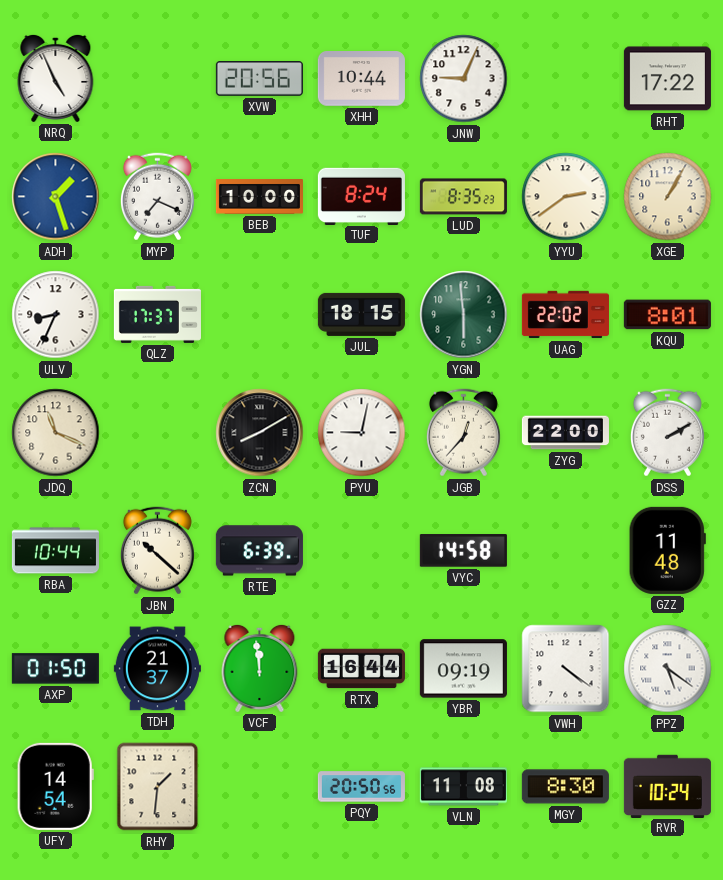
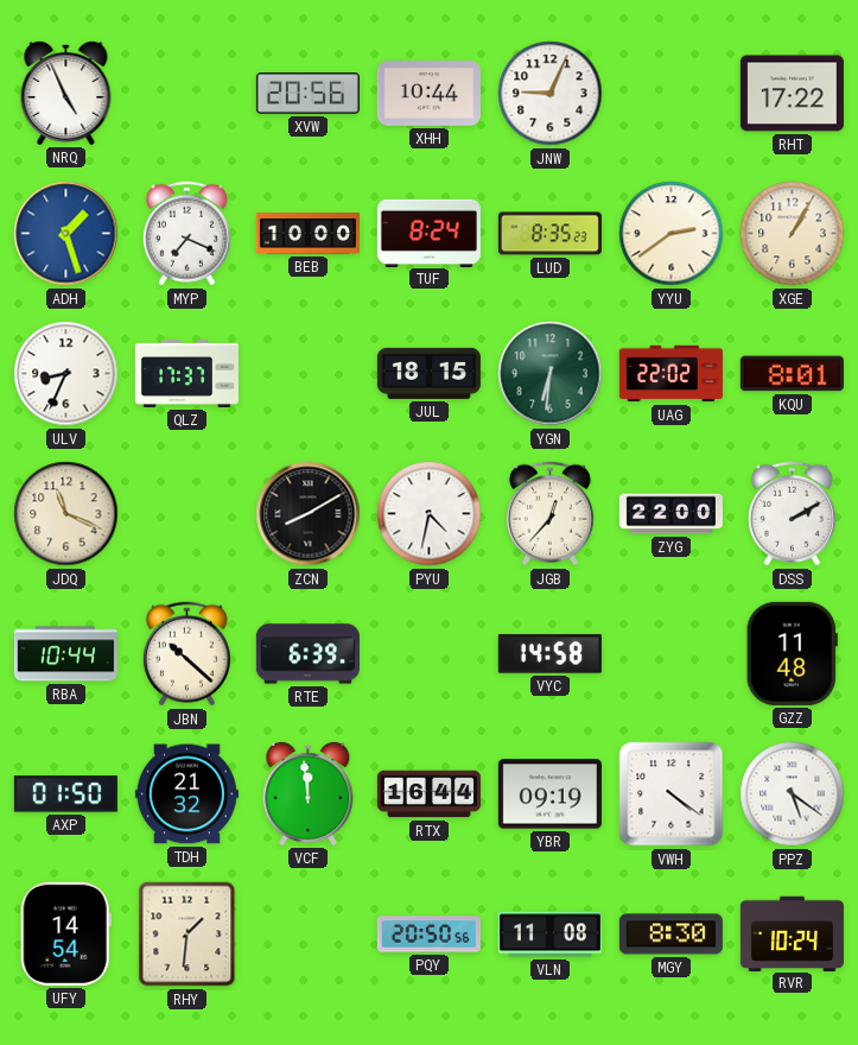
YGN: 5:59 -> 6:31 (551, 374)
PYU: 9:02 -> 4:32 (430, 514)
TDH: 21:37 -> 21:32 (186, 794)
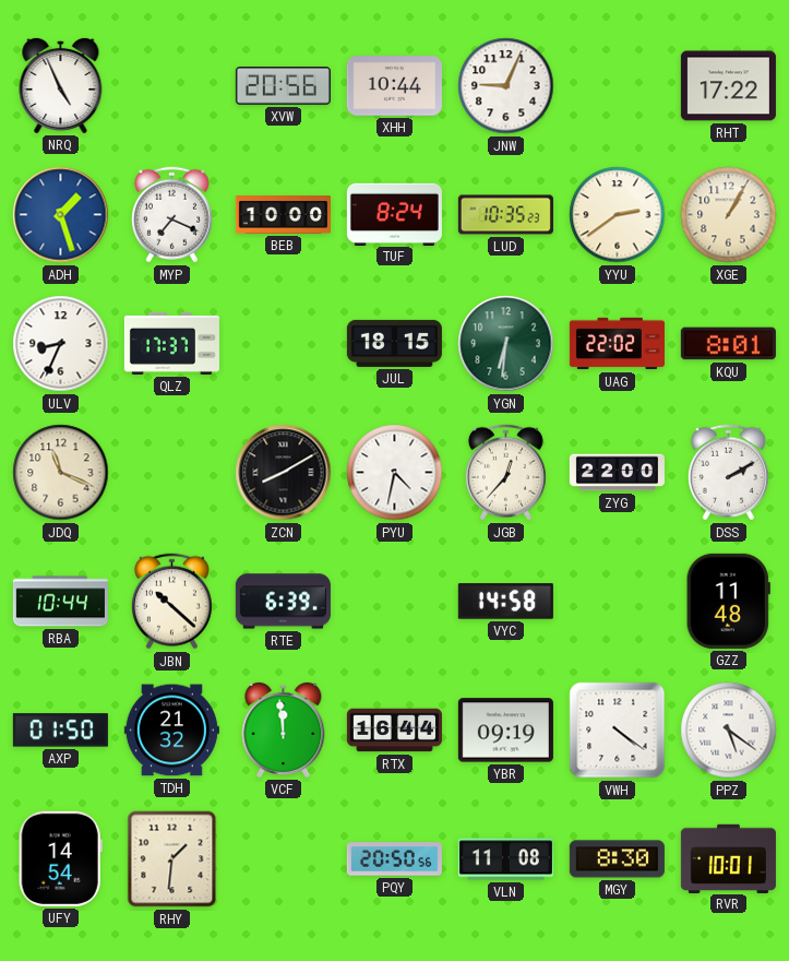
LUD: 8:35 -> 10:35 (505, 215)
RVR: 10:24 -> 10:01 (728, 858)
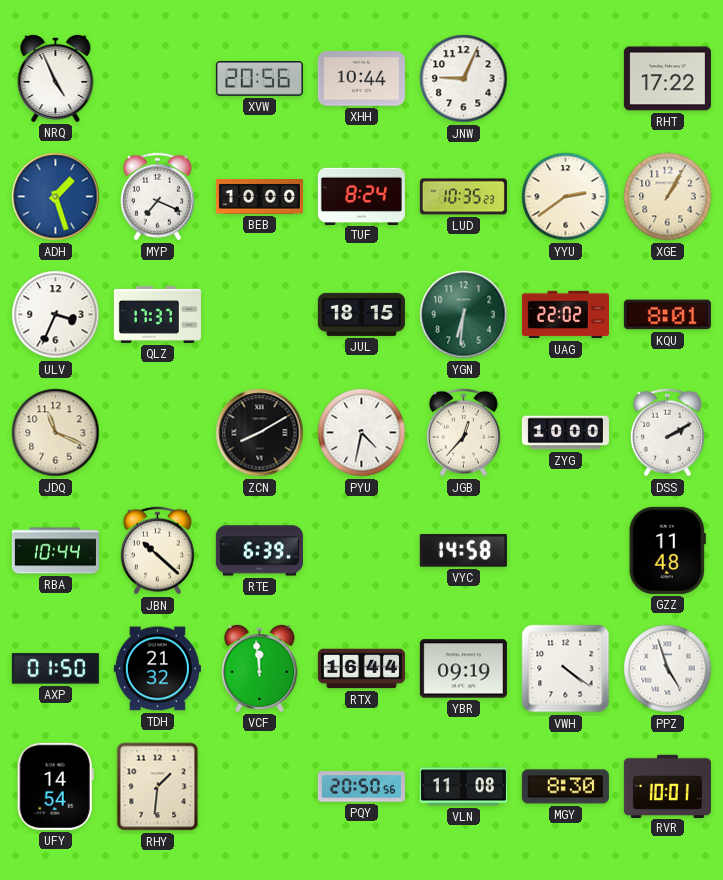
ULV: 8:34 -> 3:34 (56, 315)
ZYG: 22:00 -> 10:00 (565, 433)
PPZ: 5:21 -> 4:57 (668, 669)
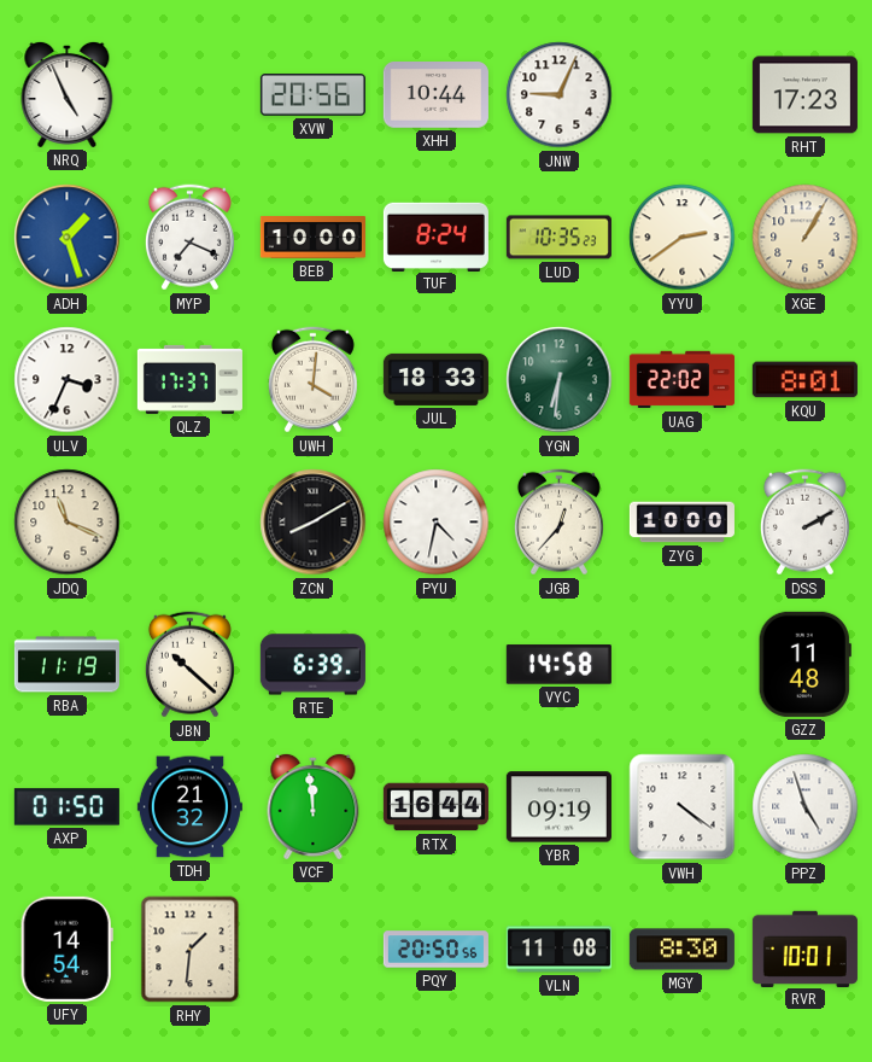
RHT: 17:22 -> 17:23 (804, 95)
UWH: none -> 4:01 (312, 380)
JUL: 18:15 -> 18:33 (435, 379)
RBA: 10:44 -> 11:19 (66, 665)
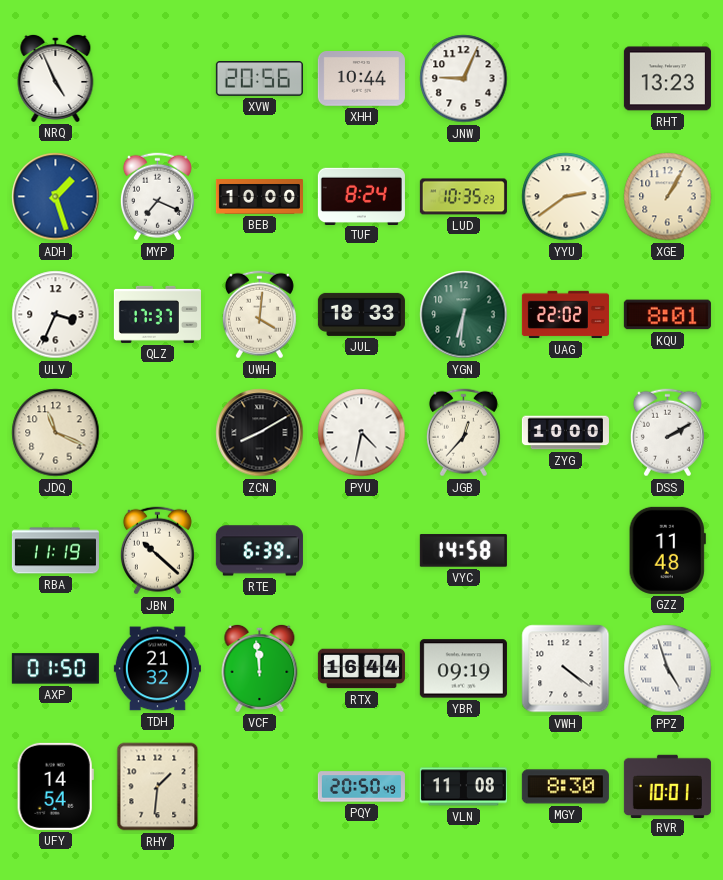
RHT: 17:23 -> 13:23 (667, 79)
PQY: 20:50:56 -> 20:50:49 (361, 787)
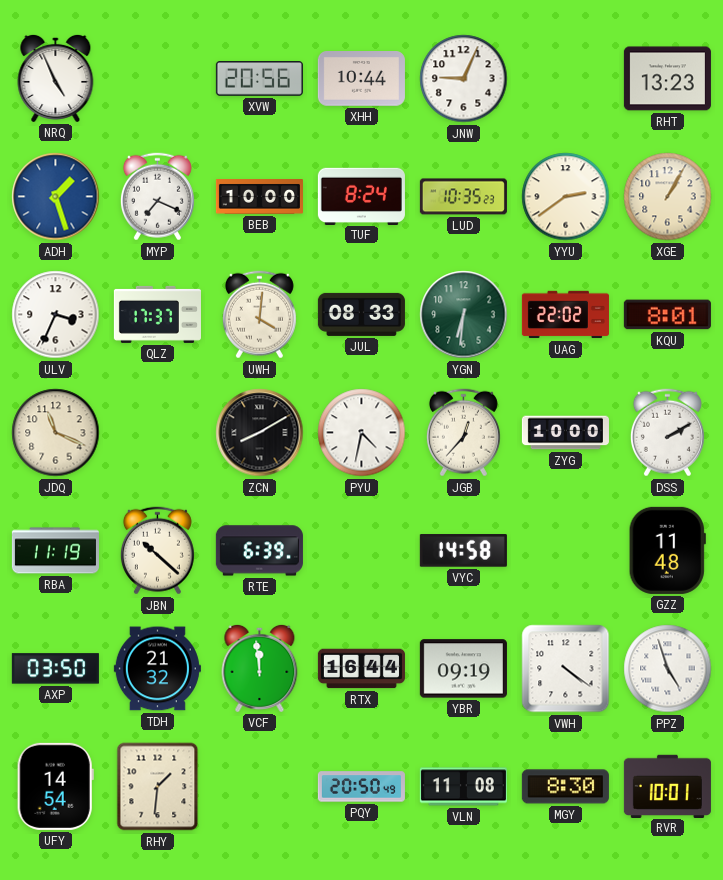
JUL: 18:33 -> 08:33 (361, 314)
AXP: 01:50 -> 03:50 (55, 669)
